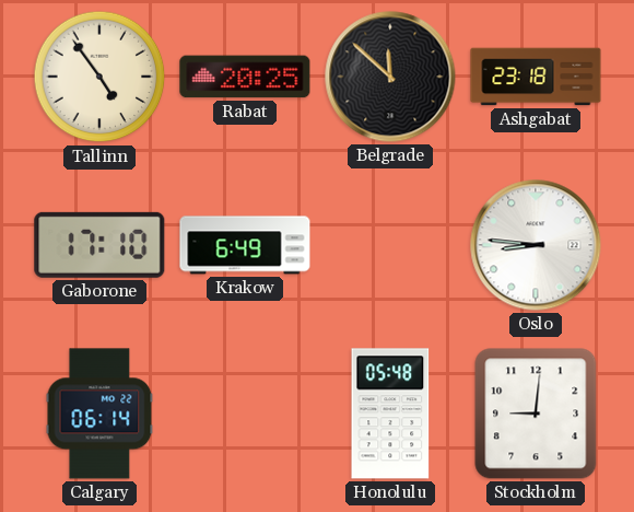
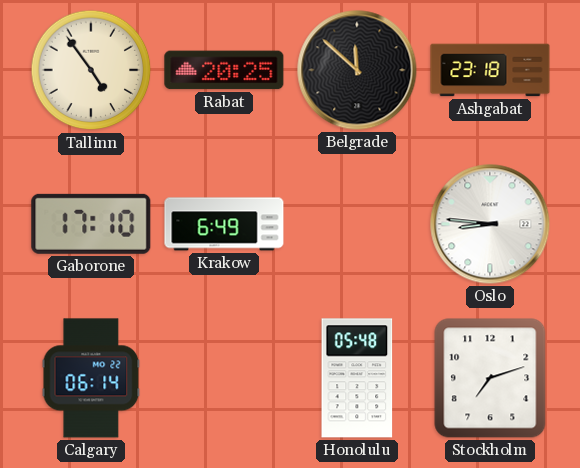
Stockholm: 9:01 -> 7:12 (490, 378)
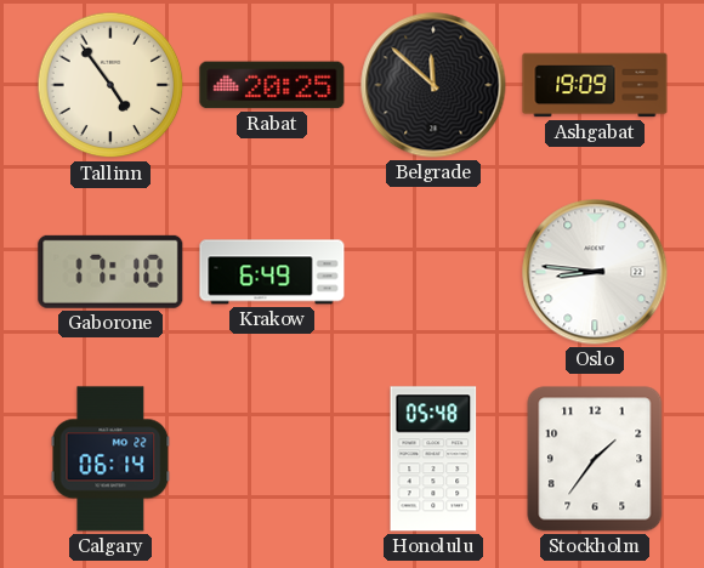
Ashgabat: 23:18 -> 19:09 (595, 85)
Stockholm: 7:12 -> 1:36 (595, 459)
